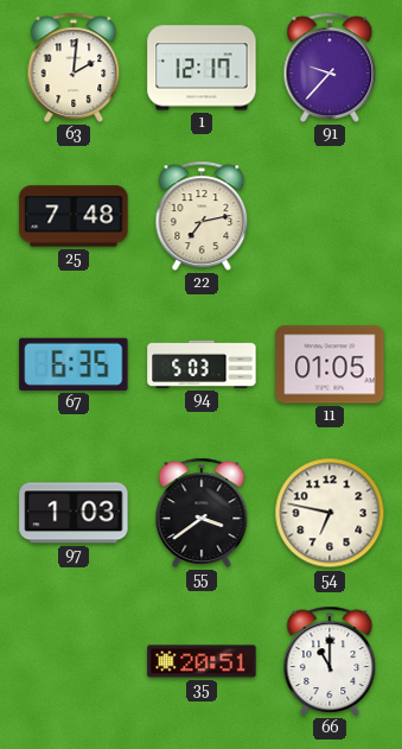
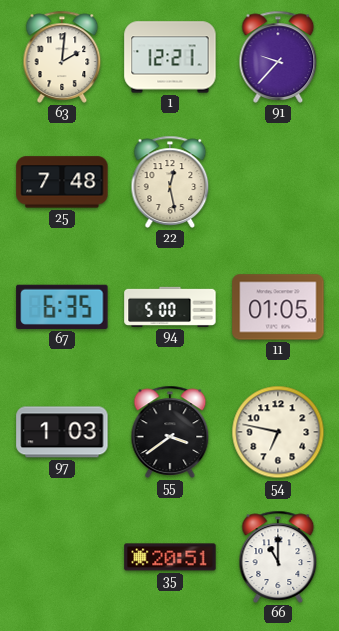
1: 12:17 -> 12:21 (170, 57)
22: 7:13 -> 12:28 (170, 182)
94: 5:03 -> 5:00 (170, 307)
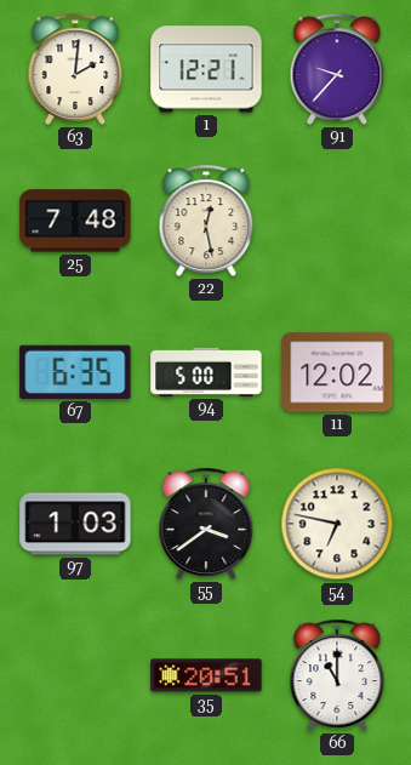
11: 01:05 -> 12:02 (337, 372)
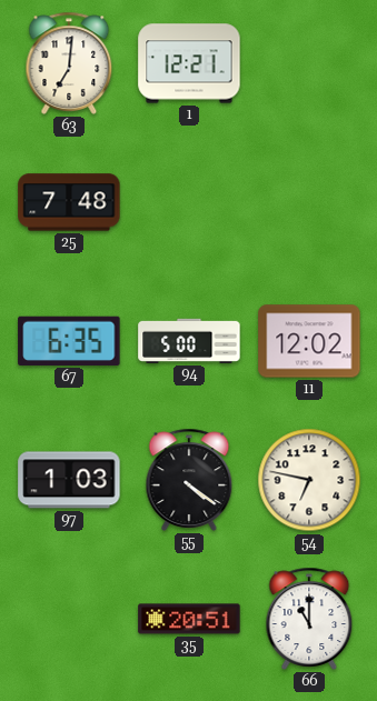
63: 2:01 -> 7:01 (69, 63)
91: 9:37 -> none (337, 69)
22: 12:28 -> none (206, 221)
55: 3:39 -> 4:21 (189, 480)
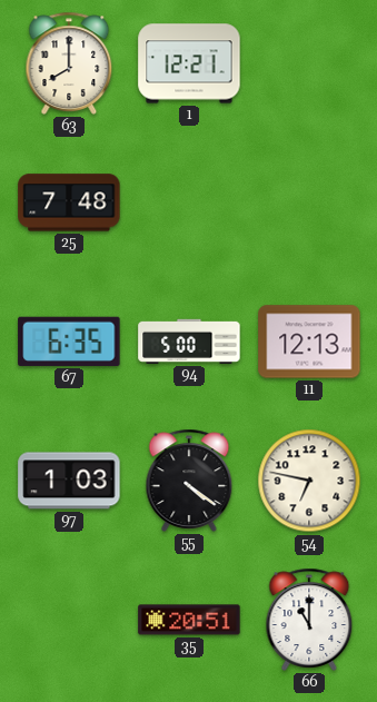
63: 7:01 -> 8:00 (69, 63)
11: 12:02 -> 12:13 (309, 342)
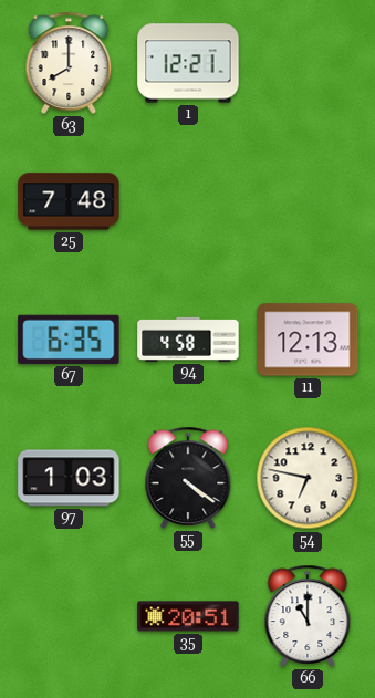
94: 5:00 -> 4:58 (188, 340)
